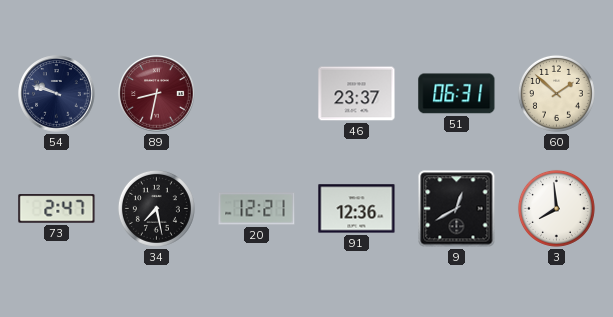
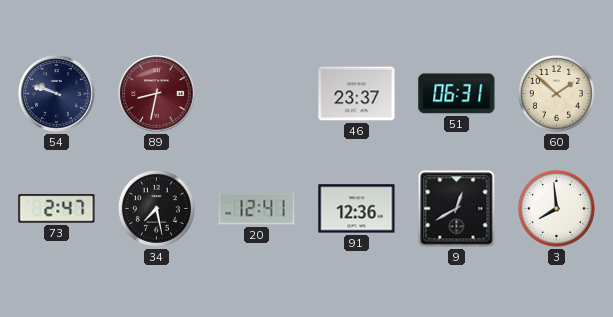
20: 12:21 -> 12:41 (257, 209)
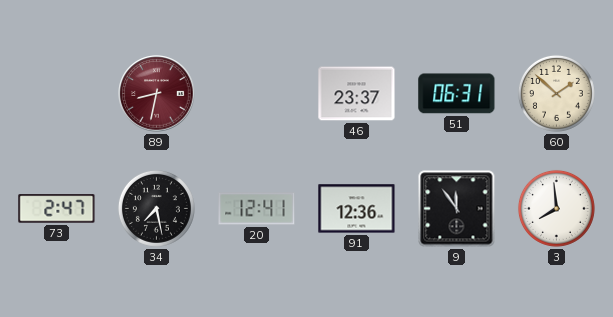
54: 9:48 -> none (57, 94)
9: 12:40 -> 11:54 (457, 209)
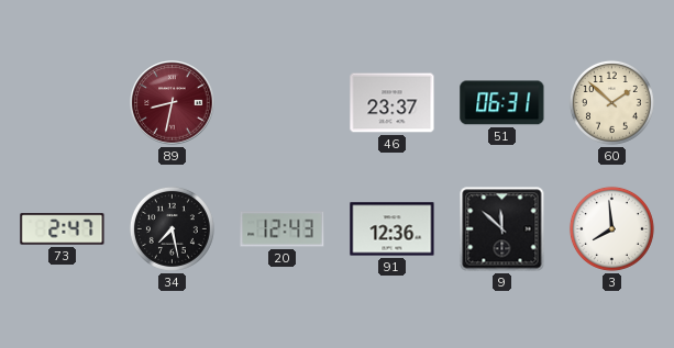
20: 12:41 -> 12:43 (283, 229)
9: 11:54 -> 11:52 (502, 229)
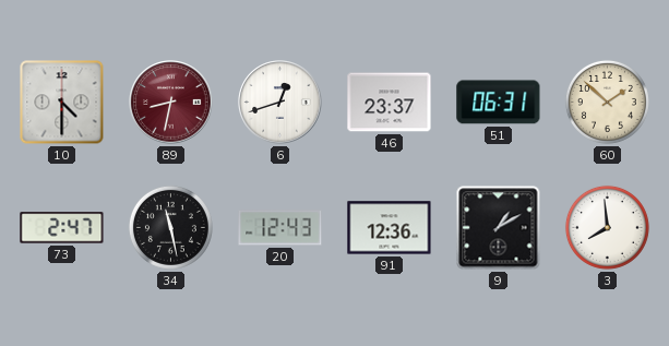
10: none -> 4:30 (62, 103)
6: none -> 12:42 (280, 103)
34: 7:28 -> 11:28 (170, 227)
9: 11:52 -> 1:10 (499, 228)
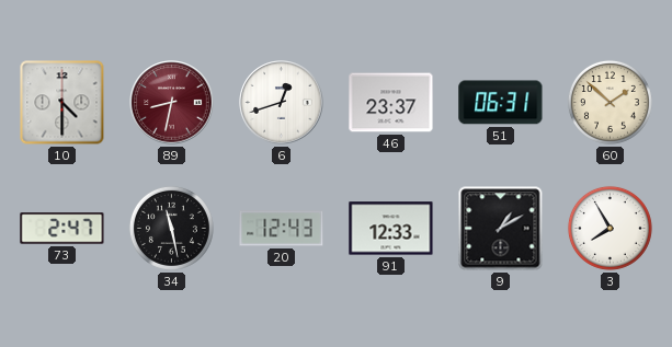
91: 12:36 -> 12:33 (391, 229)
3: 7:59 -> 7:55 (610, 228)
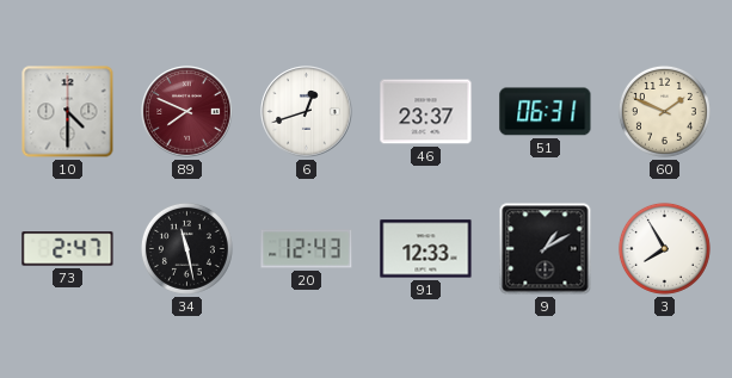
89: 8:32 -> 7:49 (187, 112)
60: 1:52 -> 1:49 (664, 111)
